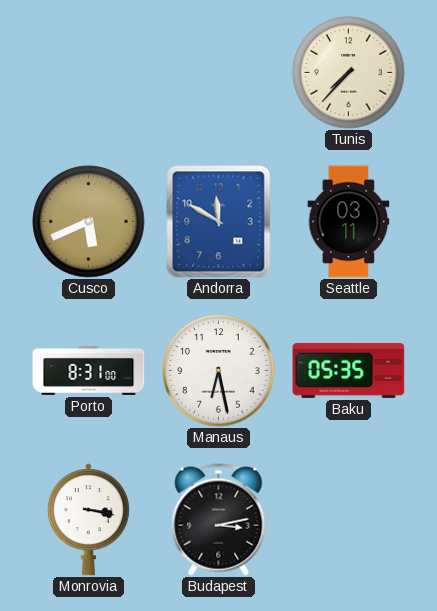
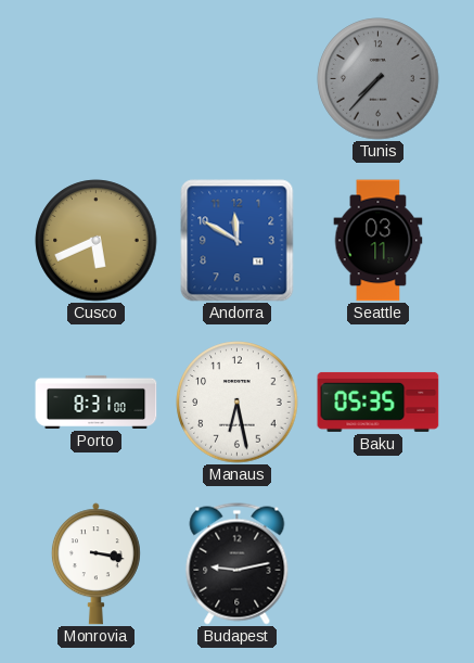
Tunis dial: cream -> grey (379, 79)
Budapest: 3:13 -> 9:13 (238, 564)
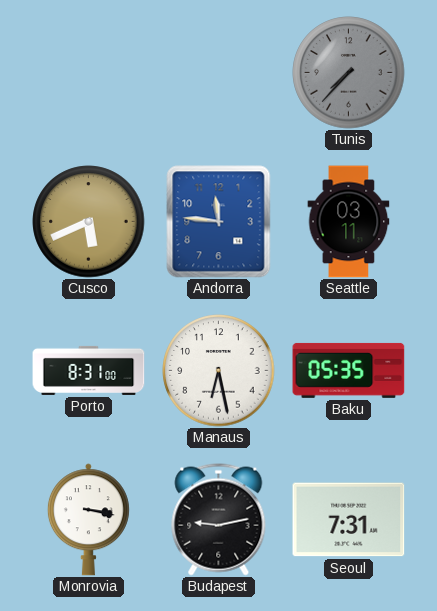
Andorra: 11:50 -> 11:46 (219, 222)
Seoul: none -> 7:31 (349, 520)
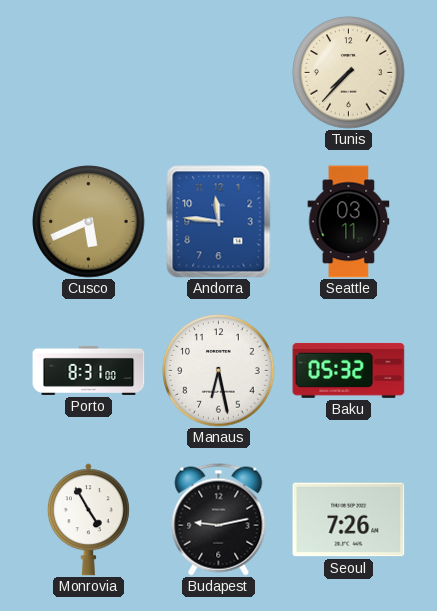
Tunis dial: grey -> cream (349, 73)
Baku: 05:35 -> 05:32 (349, 370)
Monrovia: 3:17 -> 4:55 (88, 520)
Seoul: 7:31 -> 7:26 (349, 520)
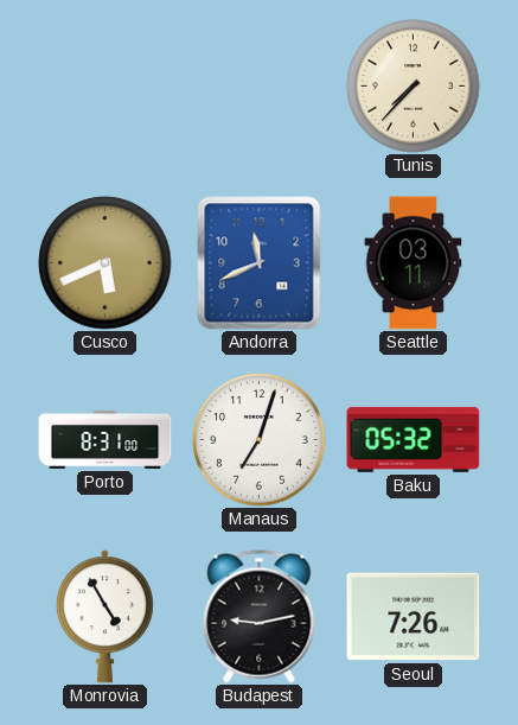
Andorra: 11:46 -> 11:41 (260, 263)
Manaus: 6:28 -> 7:03 (260, 440)
